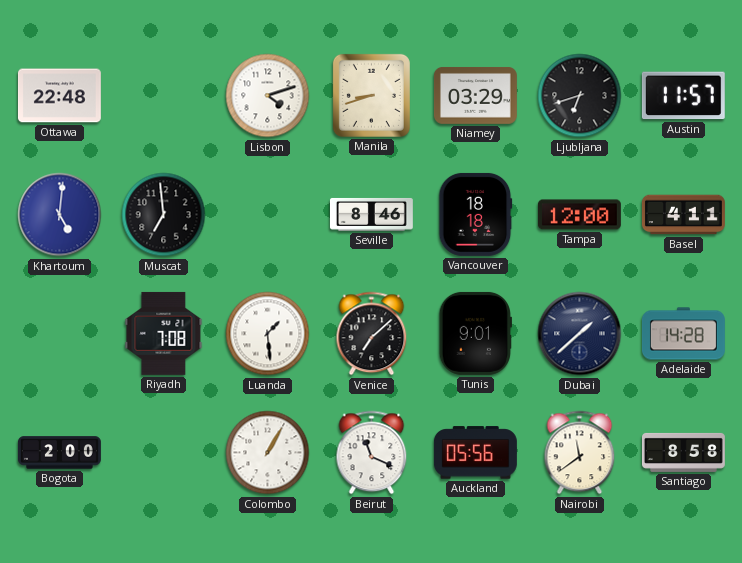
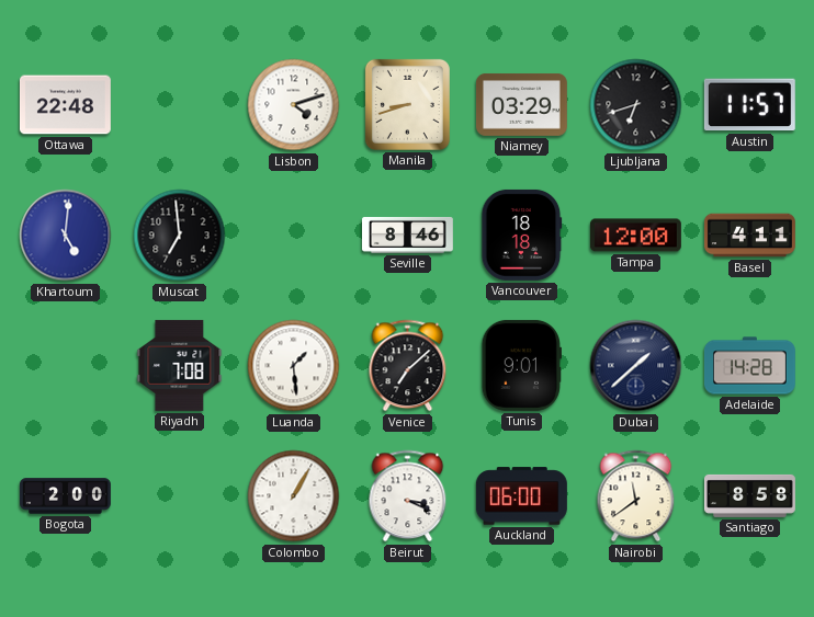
Beirut: 11:19 -> 3:19 (408, 496)
Auckland: 05:56 -> 06:00 (521, 496)
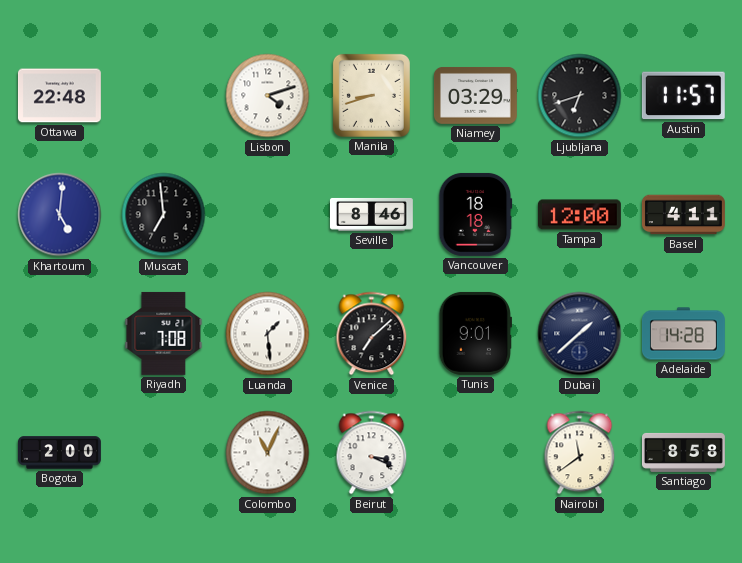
Colombo: 1:05 -> 11:04 (268, 453)
Auckland: 06:00 -> none (521, 496)
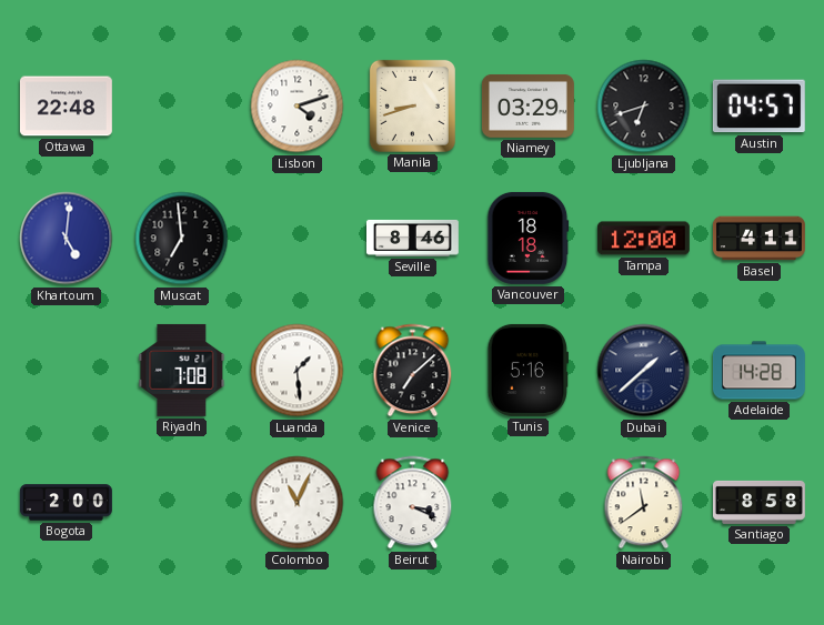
Austin: 11:57 -> 04:57 (758, 107)
Tunis: 9:01 -> 5:16 (527, 370)
